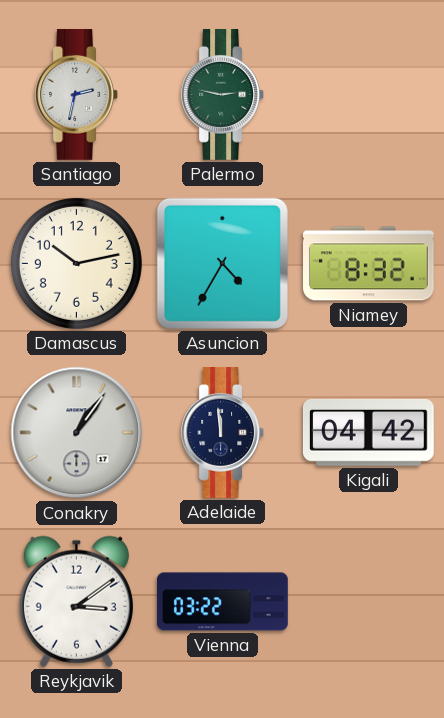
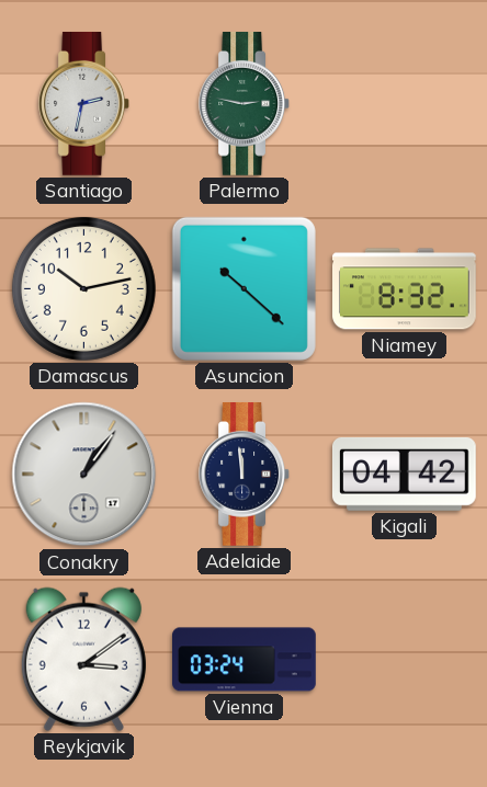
Asuncion: 4:35 -> 10:22 (243, 288)
Vienna: 03:22 -> 03:24 (245, 660)
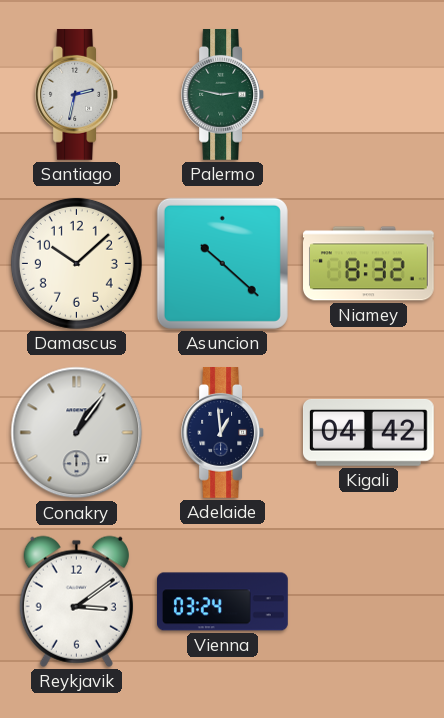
Damascus: 10:13 -> 10:08 (76, 263)
Adelaide: 11:59 -> 12:59 (222, 433)
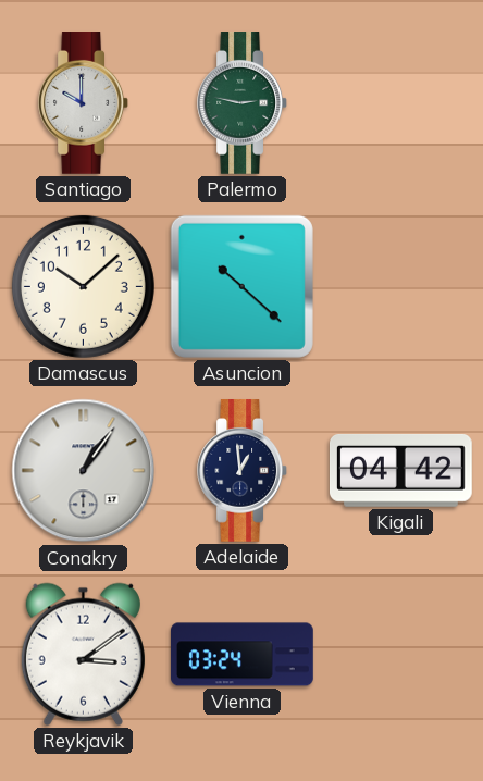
Santiago: 2:32 -> 10:00 (83, 103)
Niamey: 8:32 -> none (369, 264)
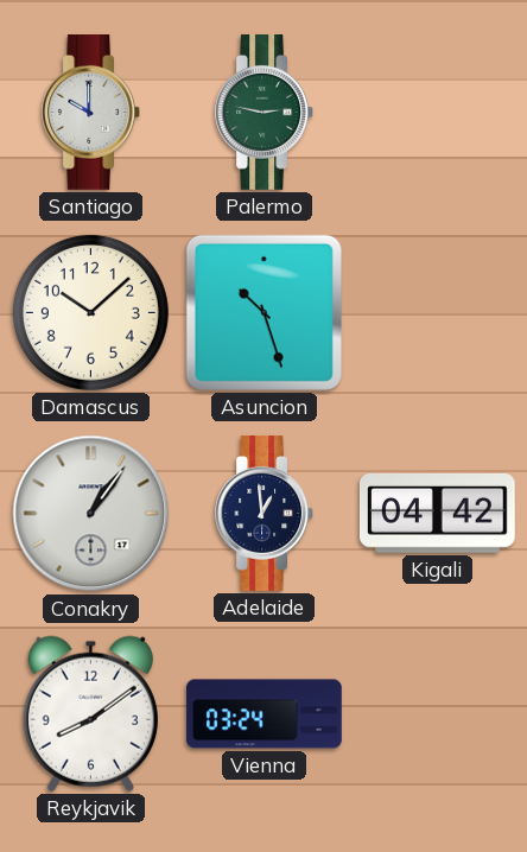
Asuncion: 10:22 -> 10:27 (263, 312)
Reykjavik: 3:09 -> 8:09 (90, 713)
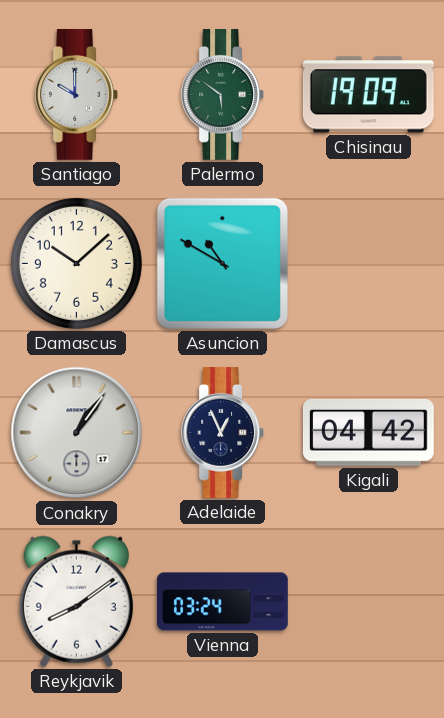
Palermo: 2:47 -> 5:51 (222, 95)
Chisinau: none -> 19:09 (368, 95)
Asuncion: 10:27 -> 10:50 (222, 263)
Adelaide: 12:59 -> 12:56 (222, 433)
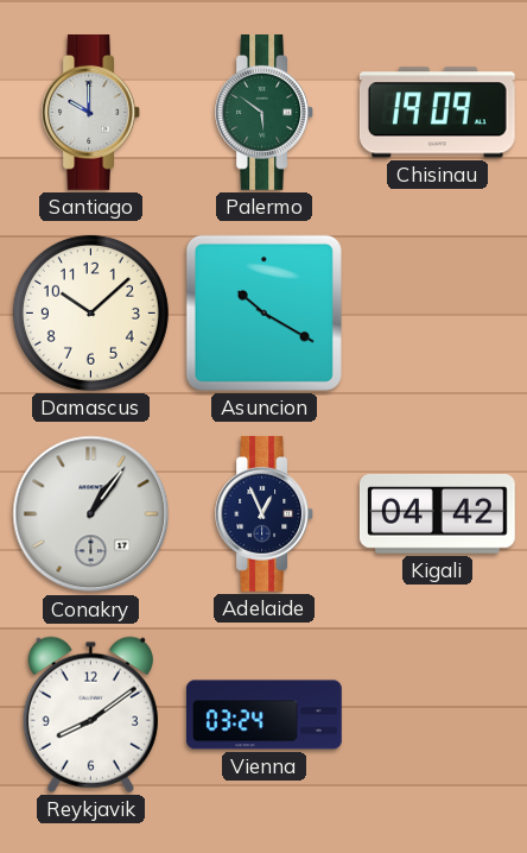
Asuncion: 10:50 -> 10:20 (263, 312)
